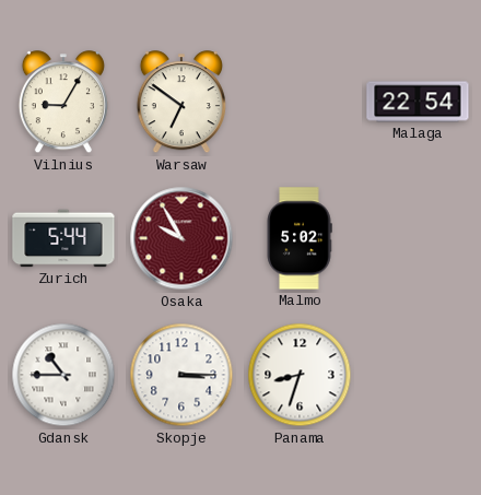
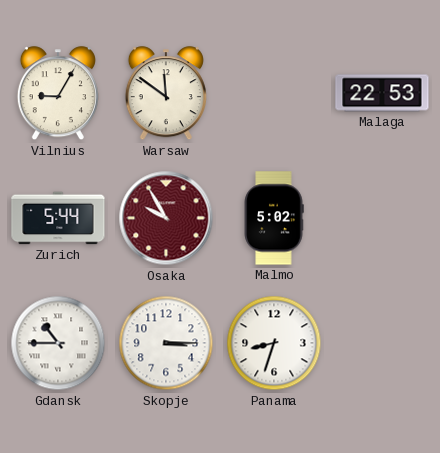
Warsaw: 6:51 -> 11:51 (166, 94)
Malaga: 22:54 -> 22:53 (382, 93)
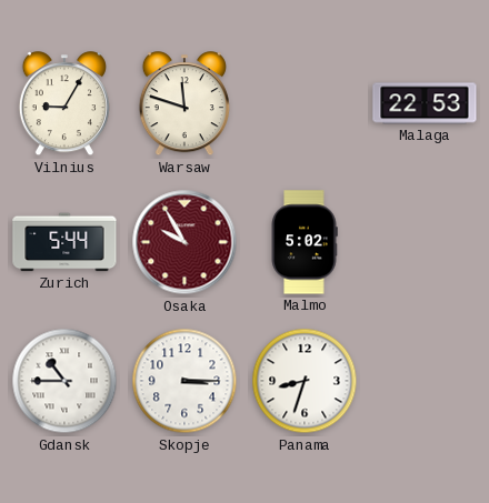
Warsaw: 11:51 -> 11:48 (184, 104)
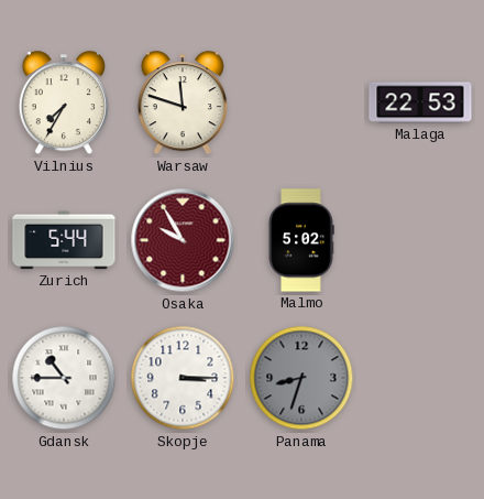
Vilnius: 9:05 -> 7:35 (64, 104)
Panama dial: white -> grey (301, 378)
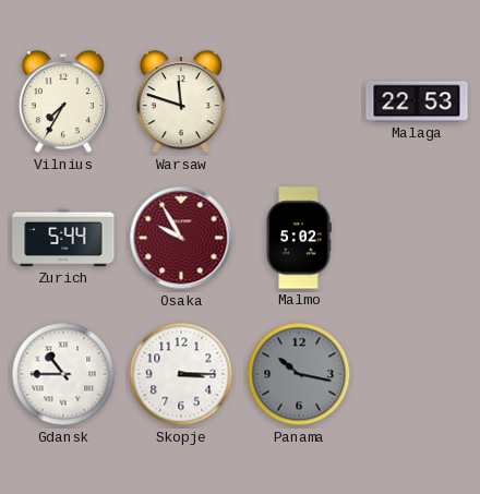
Panama: 8:33 -> 10:17 (299, 374)
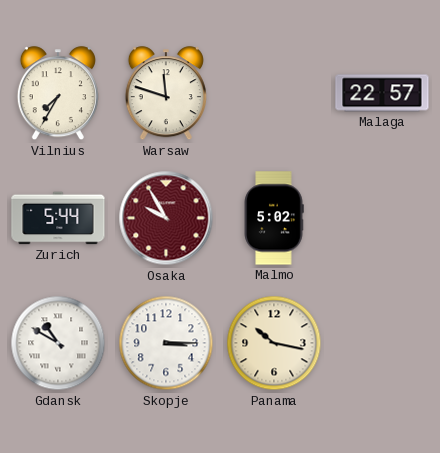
Malaga: 22:53 -> 22:57 (382, 93)
Gdansk: 10:45 -> 10:50 (58, 343)
Panama dial: grey -> cream (274, 343)
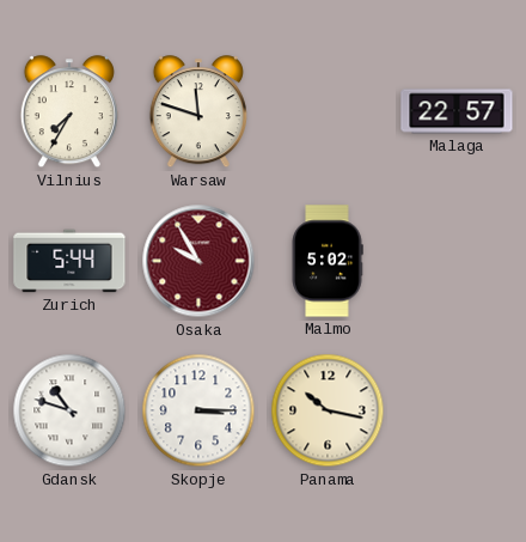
Gdansk: 10:50 -> 10:48 (69, 410)
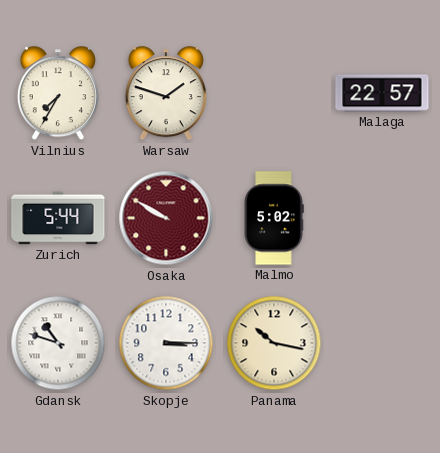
Warsaw: 11:48 -> 1:48 (166, 94)
Osaka: 9:55 -> 9:50 (166, 218)
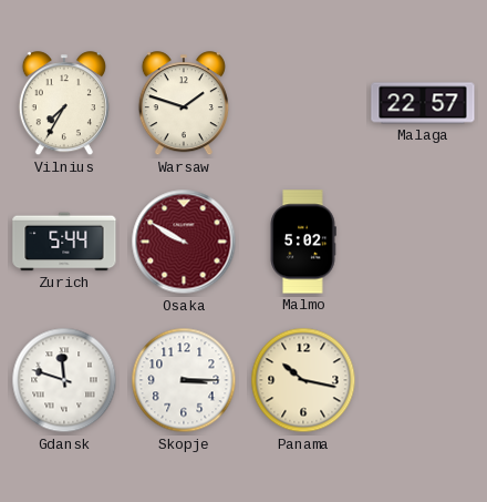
Gdansk: 10:48 -> 11:48 (64, 380)
